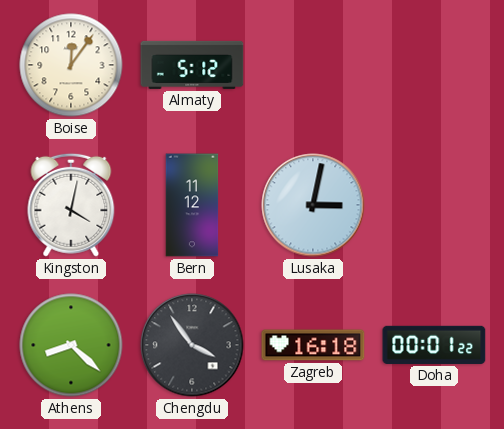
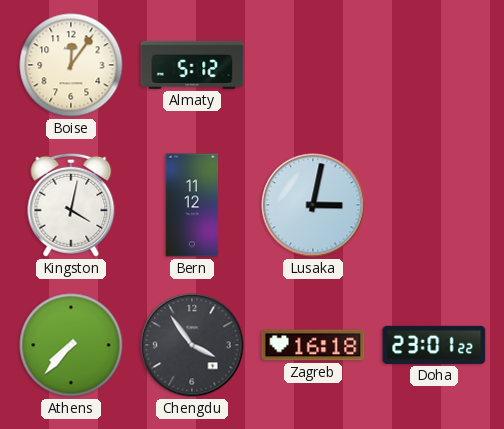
Athens: 8:22 -> 7:37 (71, 345)
Doha: 00:01 -> 23:01 (434, 345)
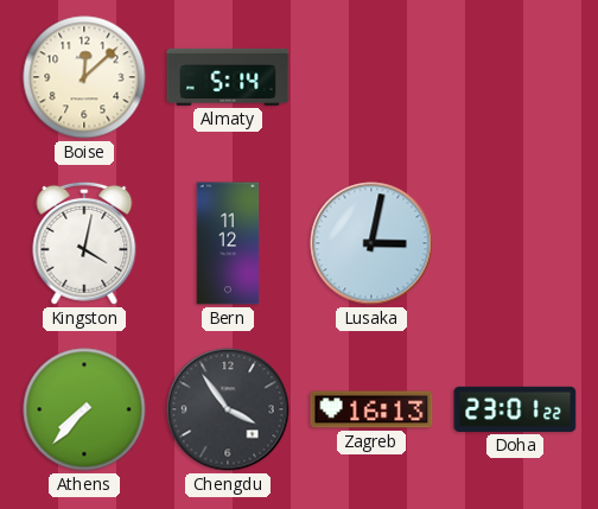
Boise: 12:06 -> 12:08 (84, 77)
Almaty: 5:12 -> 5:14 (228, 77)
Zagreb: 16:18 -> 16:13 (371, 409)
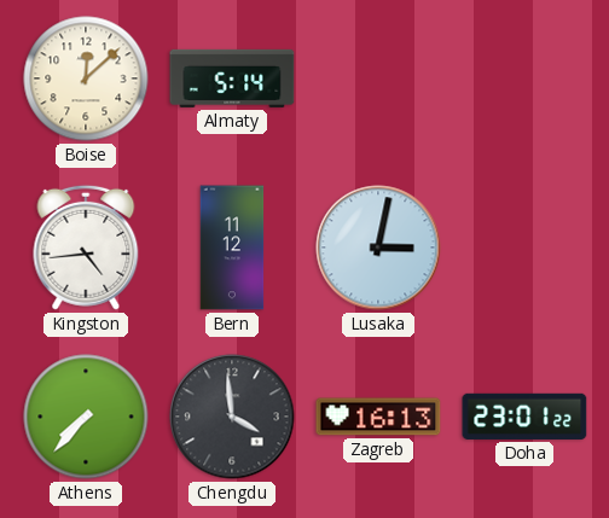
Kingston: 4:02 -> 4:44 (86, 248)
Chengdu: 3:54 -> 3:59 (232, 417)
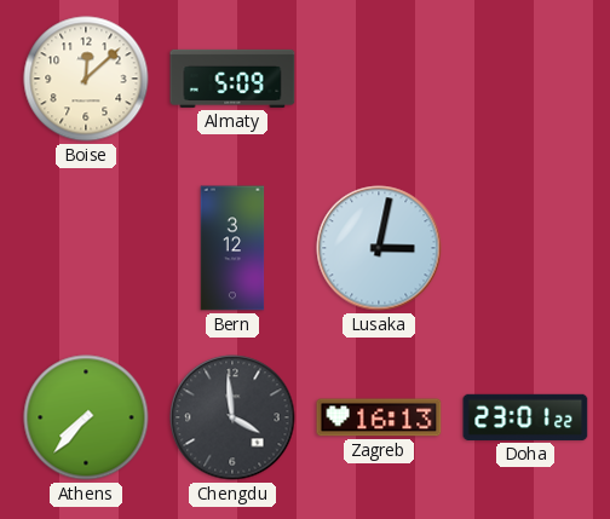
Almaty: 5:14 -> 5:09 (232, 79)
Kingston: 4:44 -> none (86, 248)
Bern: 11:12 -> 3:12 (232, 248)
